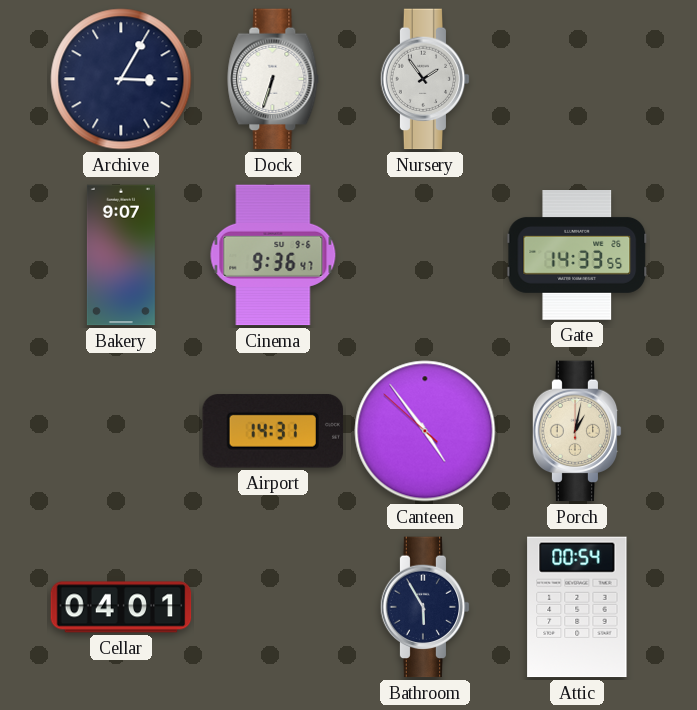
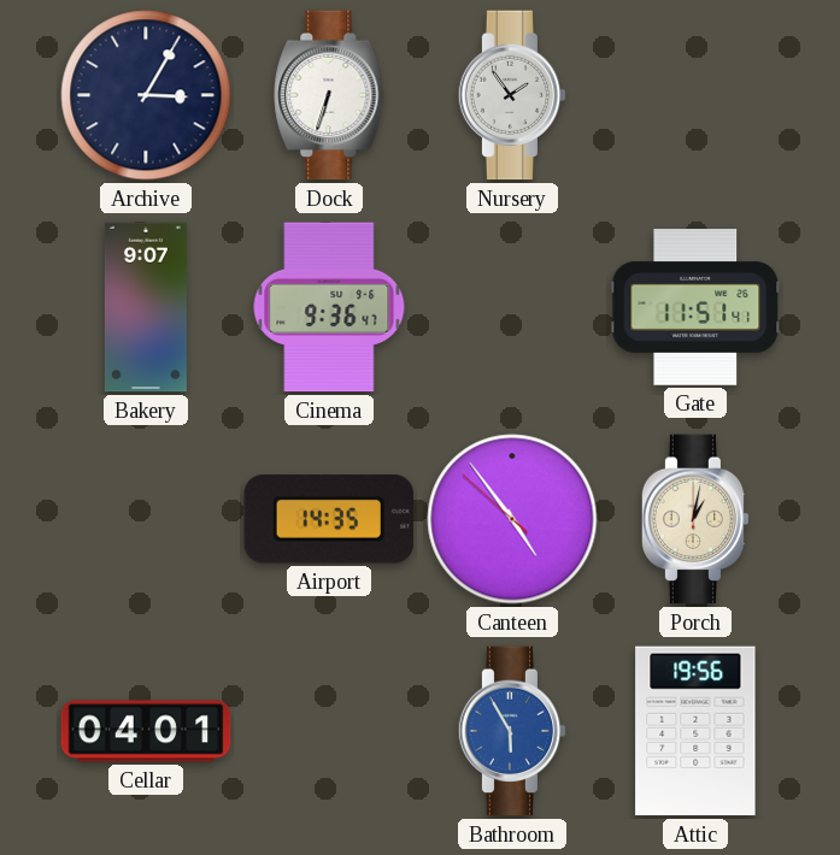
Gate: 14:33 -> 11:51 (695, 307)
Airport: 14:31 -> 14:35 (328, 519)
Bathroom dial: navy -> blue (512, 731)
Attic: 00:54 -> 19:56 (695, 731)
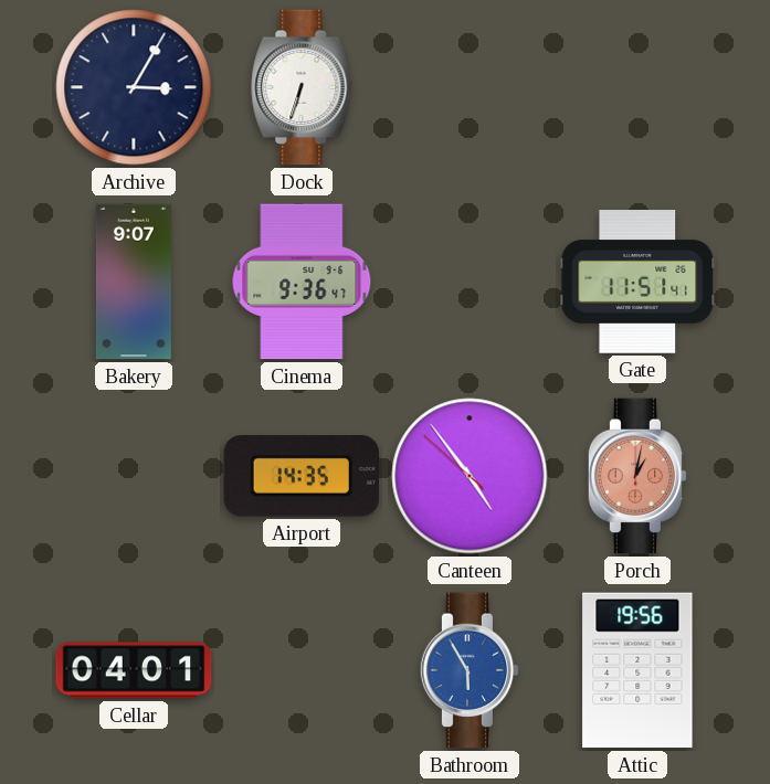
Nursery: 1:54 -> none (512, 95)
Porch dial: cream -> salmon (637, 476)
